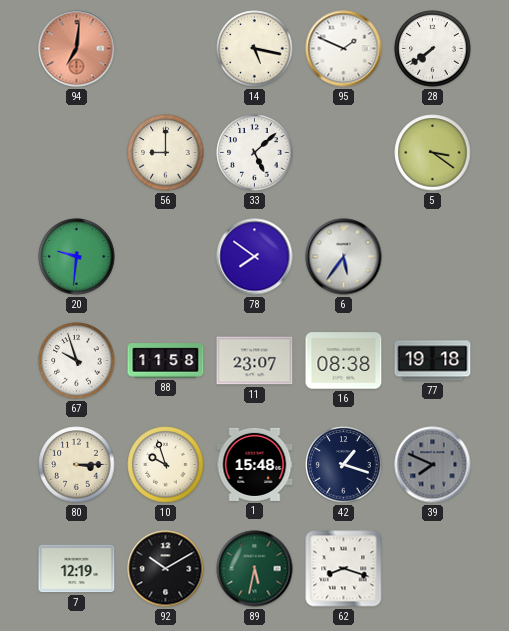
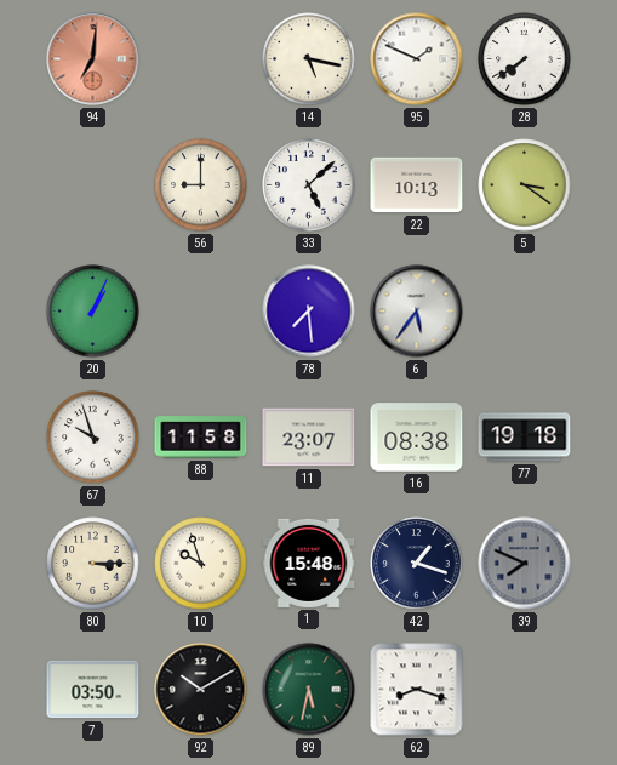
22: none -> 10:13 (417, 185)
20: 9:31 -> 1:04 (93, 312)
78: 7:51 -> 7:29 (309, 312)
7: 12:19 -> 03:50 (93, 690)
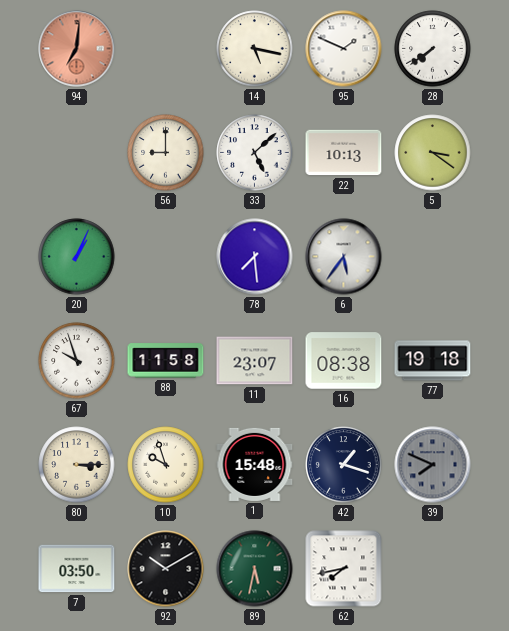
62: 8:18 -> 7:43 (344, 569)
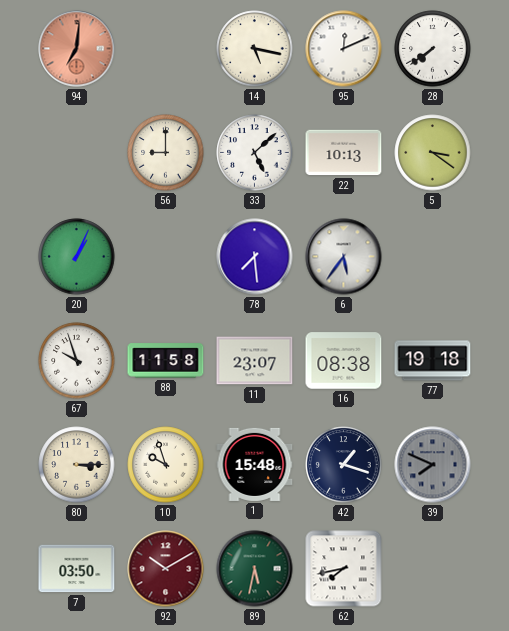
95: 1:49 -> 12:11 (344, 49)
92 dial: black -> burgundy (166, 569)
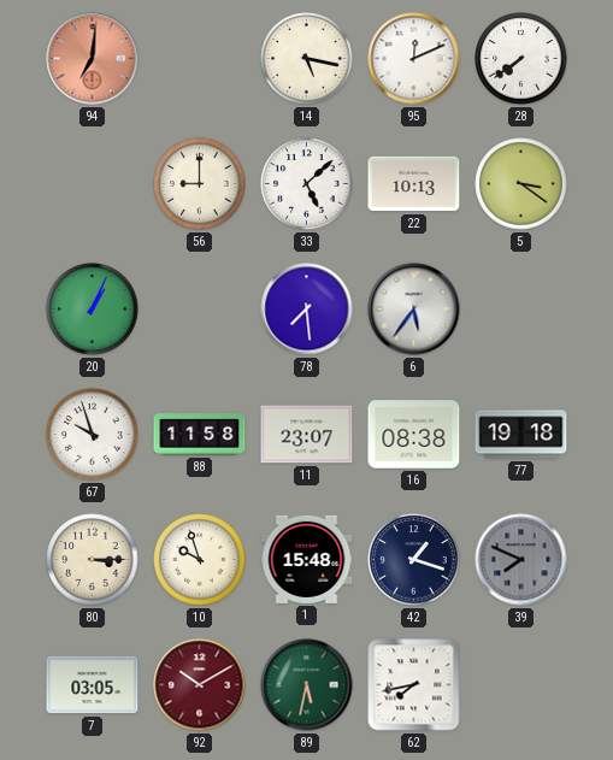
7: 03:50 -> 03:05 (93, 685)
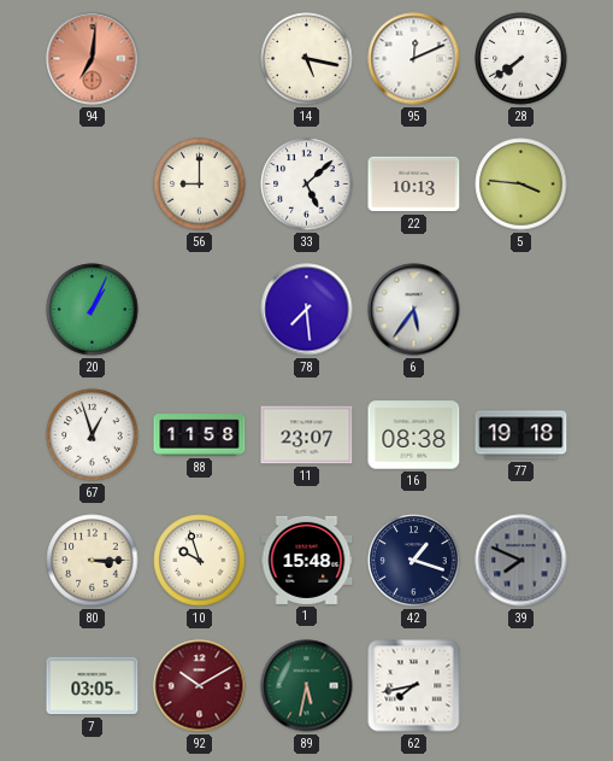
5: 3:21 -> 3:46 (521, 185)
67: 9:57 -> 12:57 (93, 435)
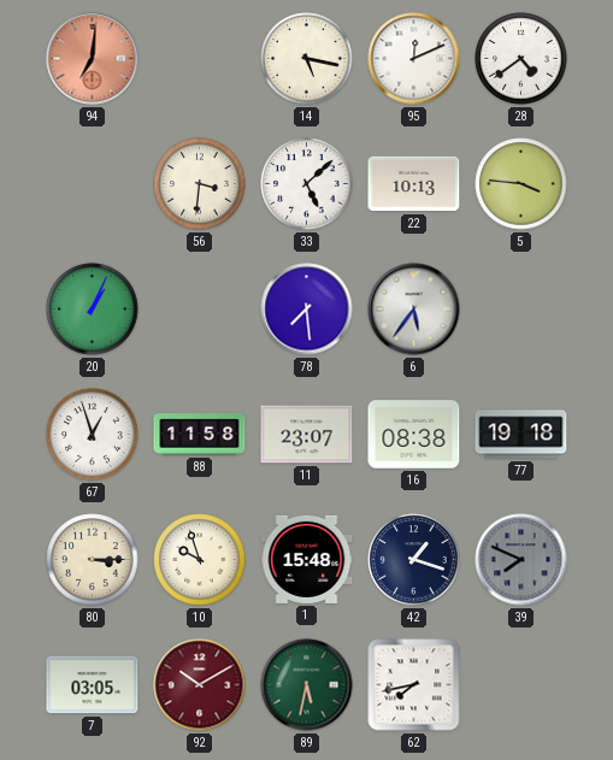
28: 7:39 -> 4:39 (521, 59)
56: 9:00 -> 3:31 (200, 184)
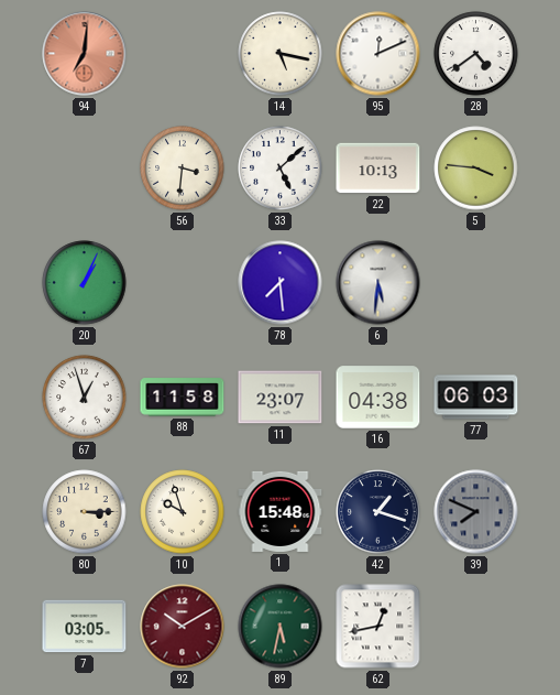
6: 5:36 -> 5:31 (378, 283)
16: 08:38 -> 04:38 (378, 398)
77: 19:18 -> 06:03 (476, 398)
62: 7:43 -> 12:43 (378, 627)
